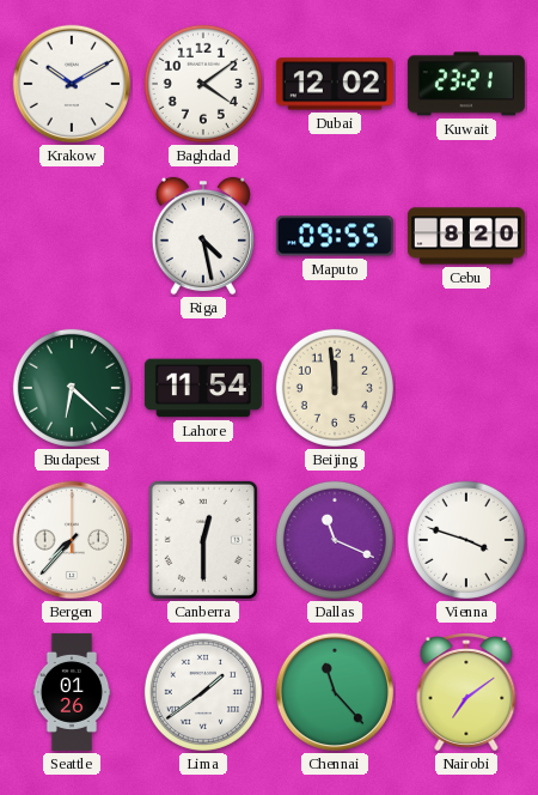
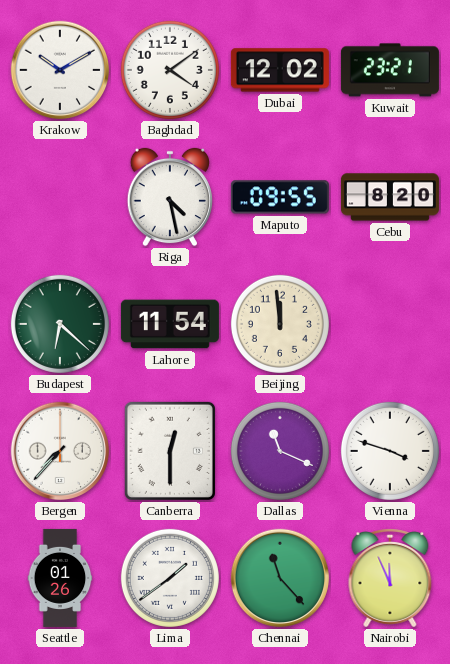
Nairobi: 7:09 -> 11:56 (390, 578)
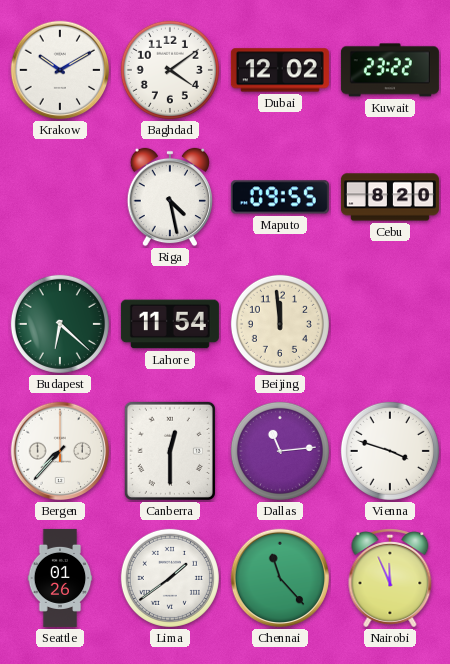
Kuwait: 23:21 -> 23:22 (390, 70)
Dallas: 11:19 -> 11:14 (280, 451)
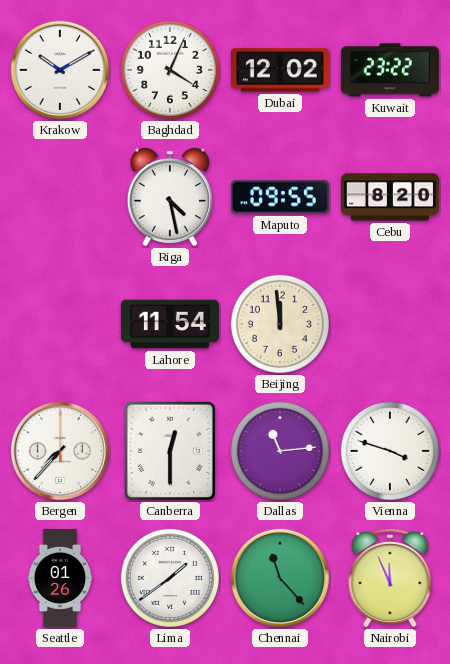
Baghdad: 4:09 -> 4:04 (170, 70)
Budapest: 6:22 -> none (60, 324)
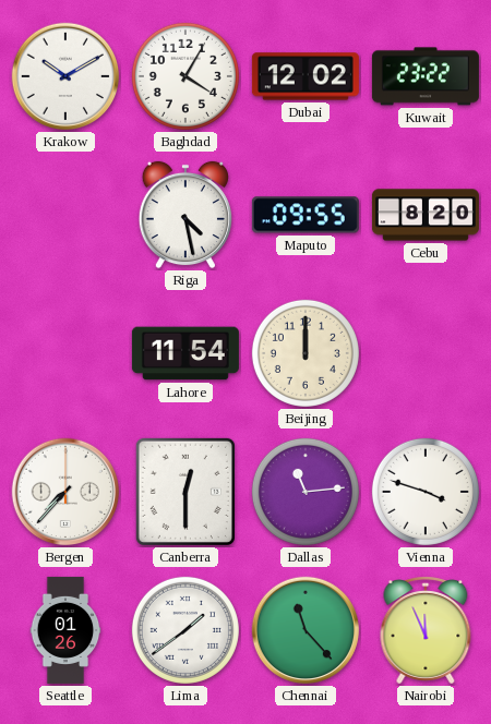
Baghdad: 4:04 -> 4:05 (185, 76)
Beijing: 11:59 -> 12:00 (306, 353)
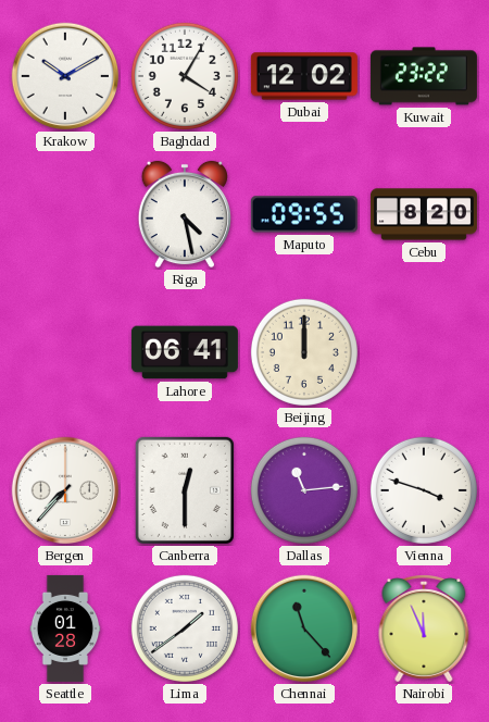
Lahore: 11:54 -> 06:41 (185, 352)
Seattle: 01:26 -> 01:28 (65, 628)
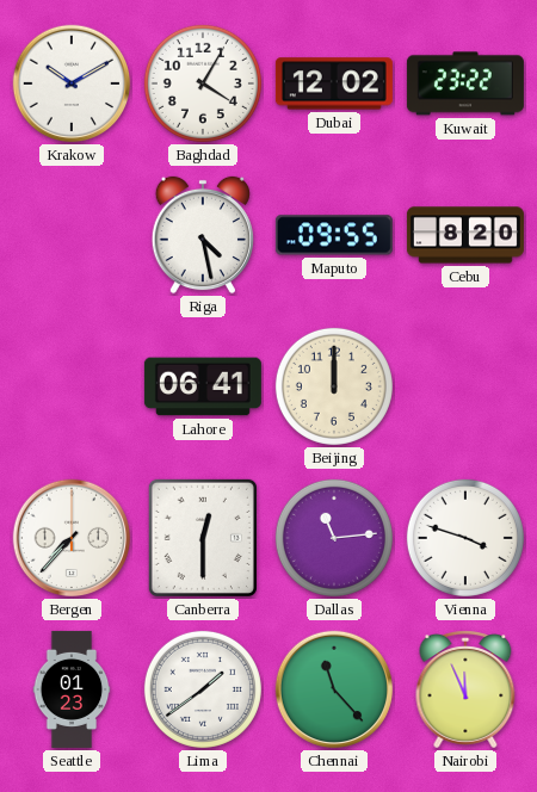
Seattle: 01:28 -> 01:23 (72, 689)
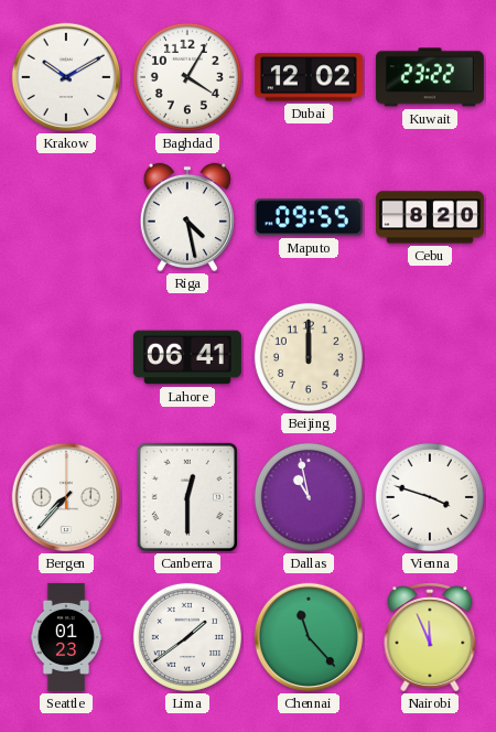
Dallas: 11:14 -> 10:58 (309, 497)
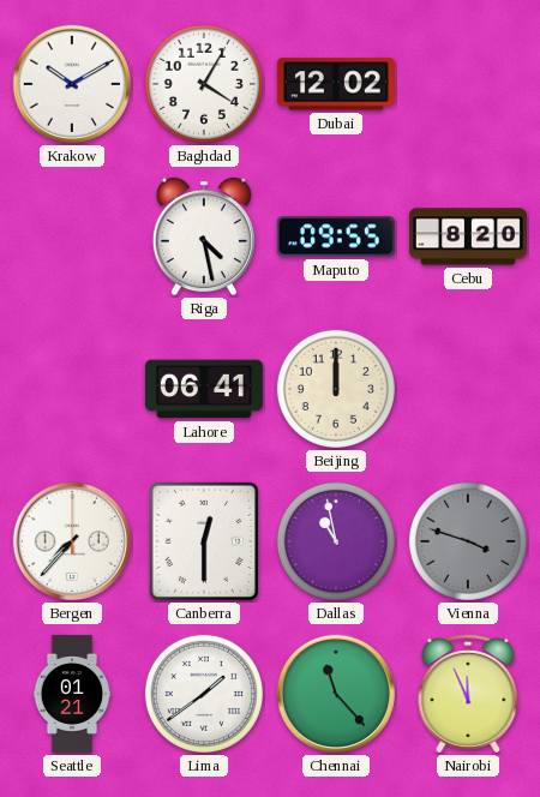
Kuwait: 23:22 -> none (430, 77)
Vienna dial: white -> grey (468, 541)
Seattle: 01:23 -> 01:21 (72, 694)
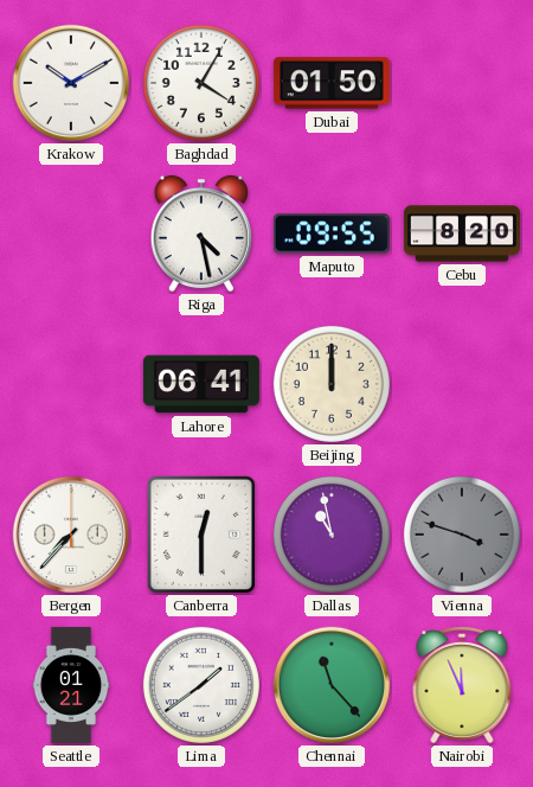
Dubai: 12:02 -> 01:50 (332, 83)
